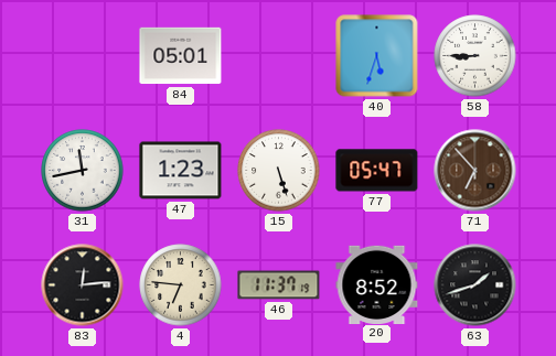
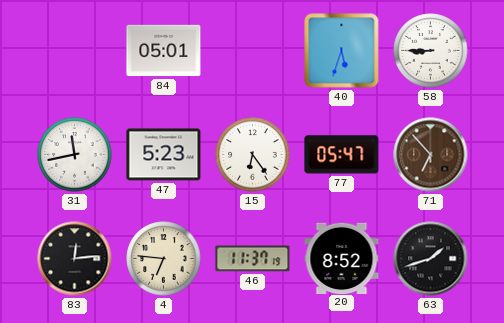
47: 1:23 -> 5:23 (164, 155)
15: 5:27 -> 6:24 (253, 155)
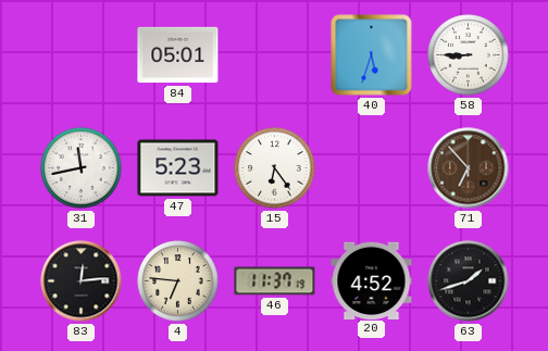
77: 05:47 -> none (342, 155)
20: 8:52 -> 4:52 (372, 280)
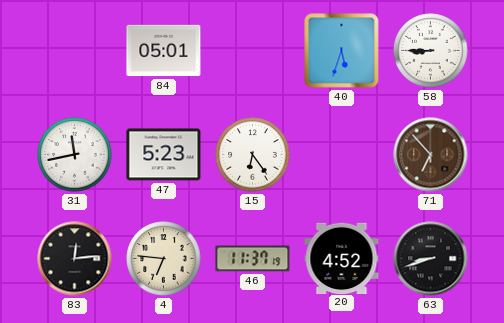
63: 1:42 -> 8:42 (431, 259)
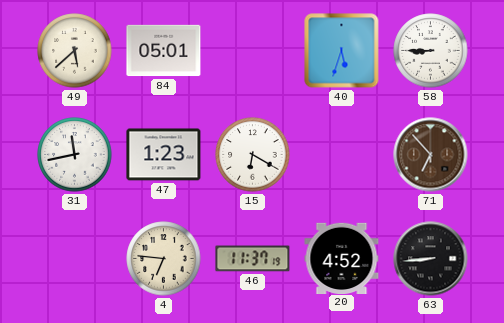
49: none -> 5:38 (75, 51)
47: 5:23 -> 1:23 (164, 155)
15: 6:24 -> 6:20 (253, 155)
83: 12:14 -> none (75, 259)
63: 8:42 -> 8:44 (431, 259)
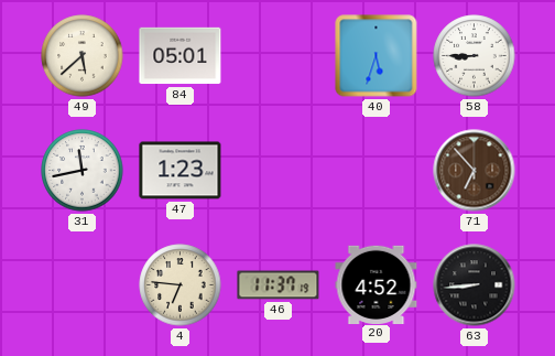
15: 6:20 -> none (253, 155)
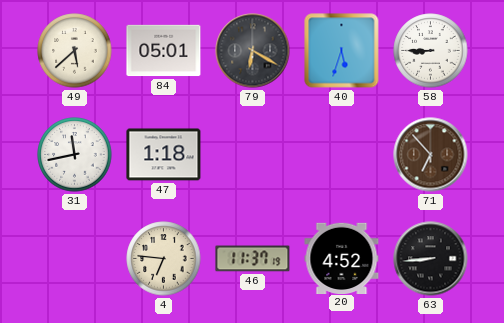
79: none -> 6:20 (253, 51)
47: 1:23 -> 1:18 (164, 155)
